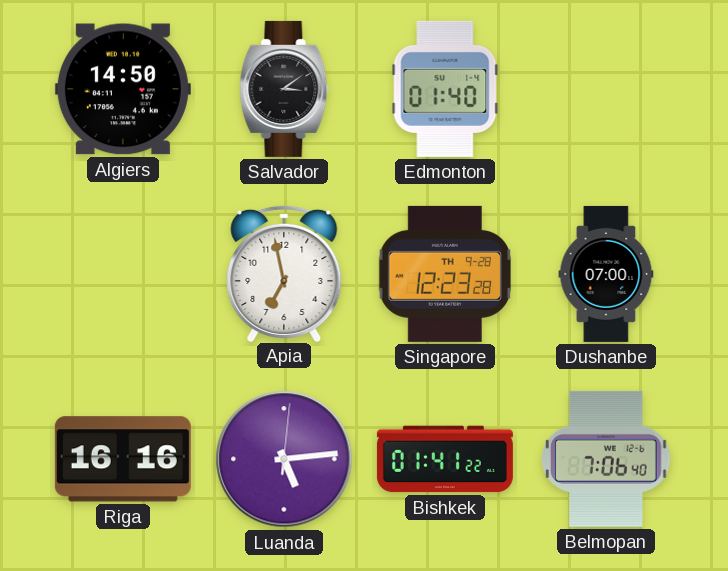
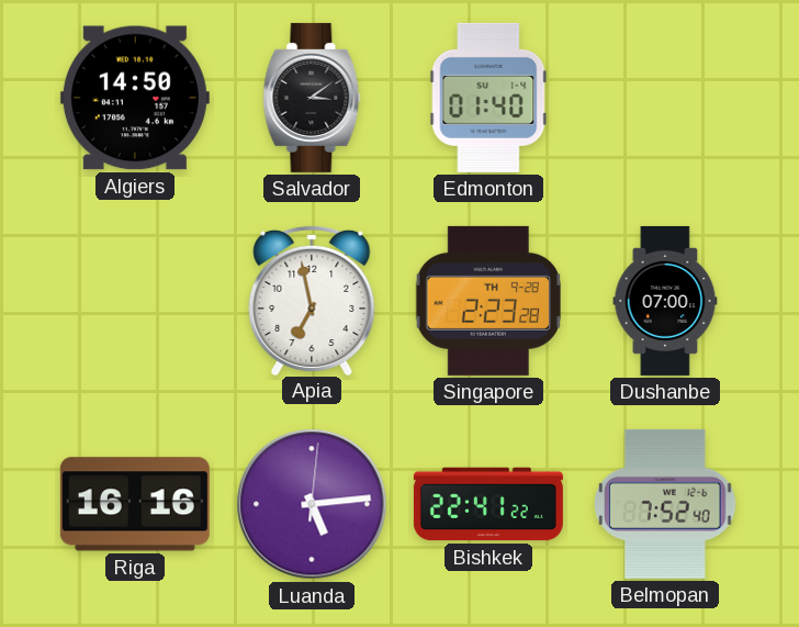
Singapore: 12:23 -> 2:23 (488, 301)
Bishkek: 01:41 -> 22:41 (488, 504)
Belmopan: 7:06 -> 7:52 (665, 504)
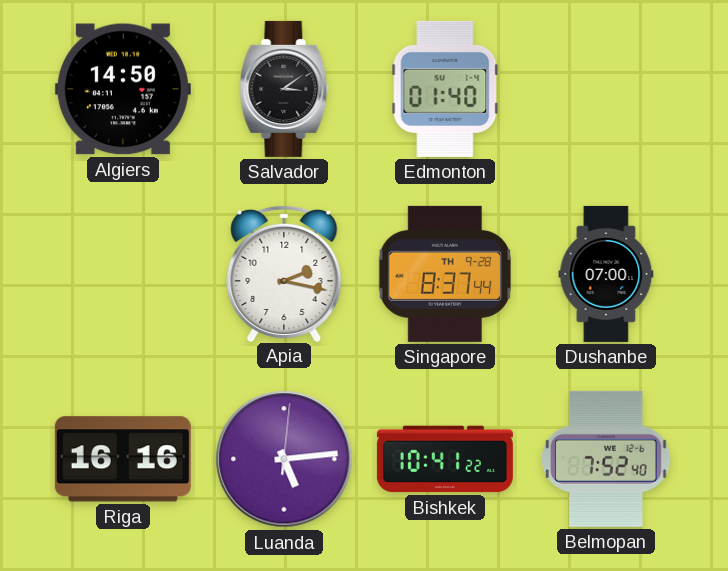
Apia: 6:58 -> 2:17 (284, 273)
Singapore: 2:23 -> 8:37 (445, 274)
Bishkek: 22:41 -> 10:41 (445, 459)
